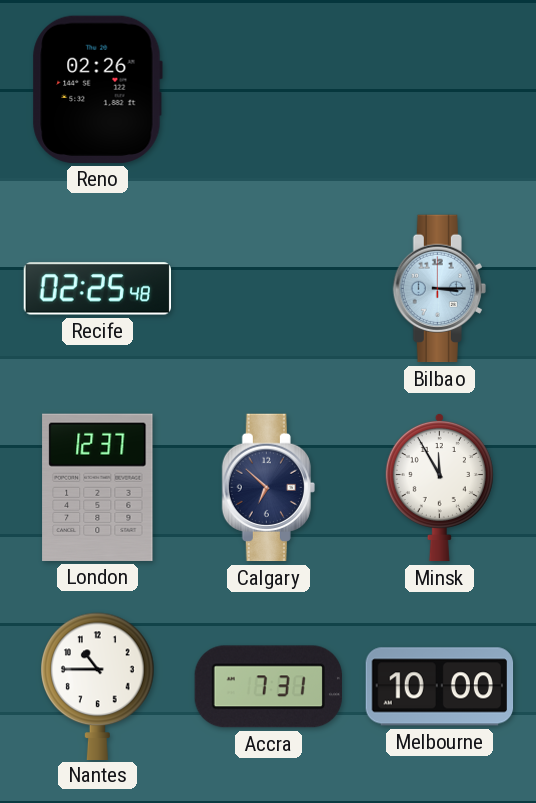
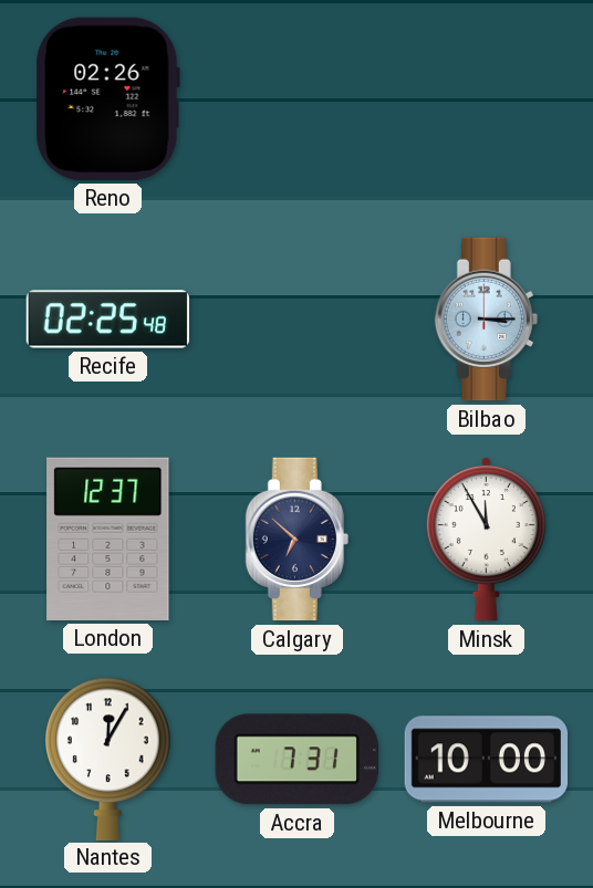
Nantes: 10:45 -> 12:05 (108, 759)
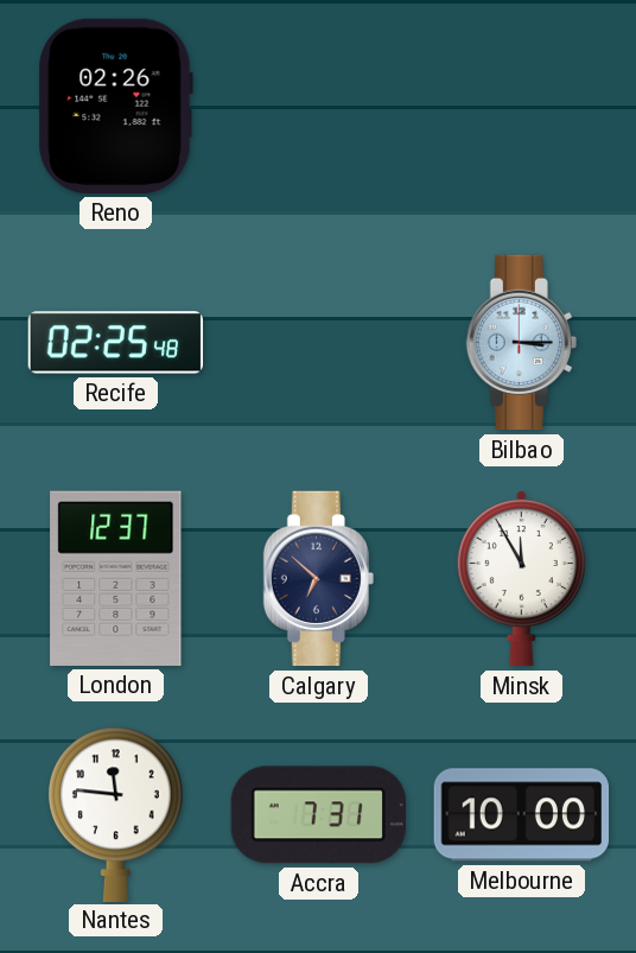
Nantes: 12:05 -> 11:46 (116, 814)
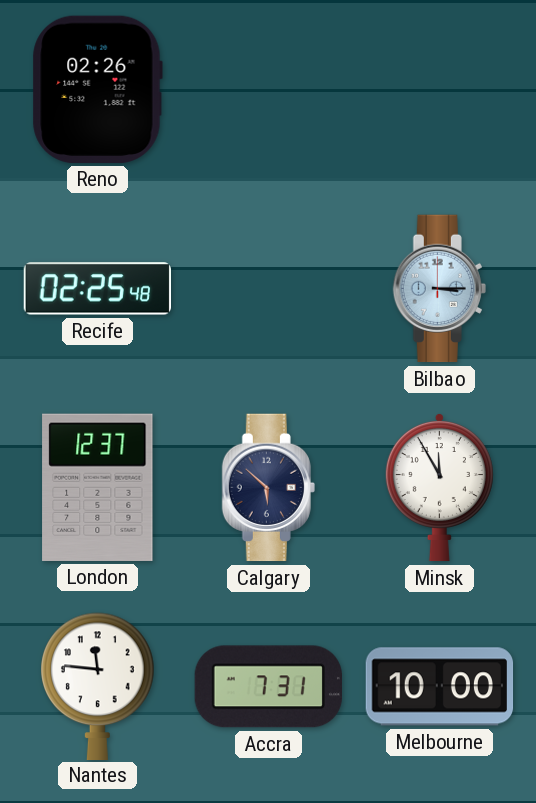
Calgary: 6:52 -> 5:52 (268, 488)
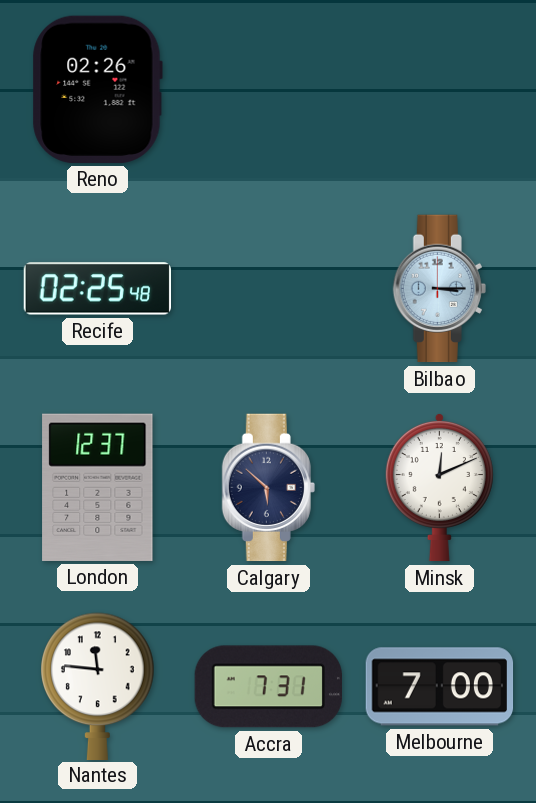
Minsk: 11:55 -> 12:11 (439, 487)
Melbourne: 10:00 -> 7:00 (440, 687)
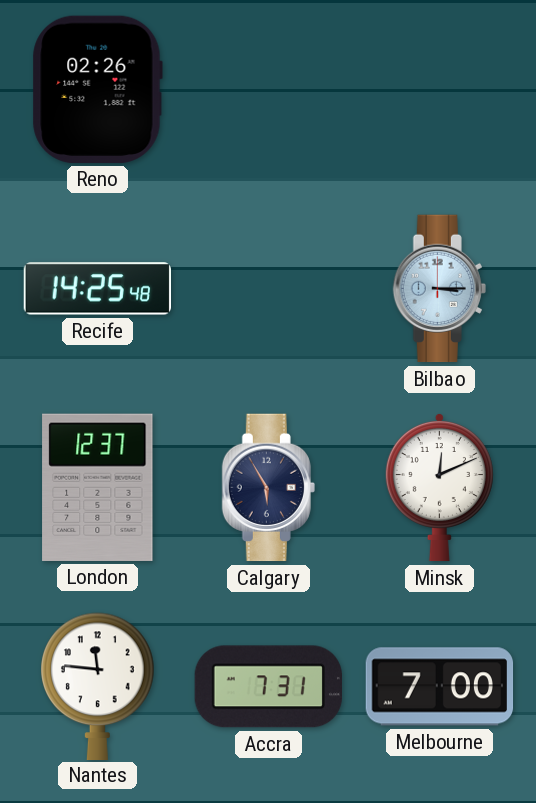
Recife: 02:25 -> 14:25 (97, 289)
Calgary: 5:52 -> 5:55 (268, 488)
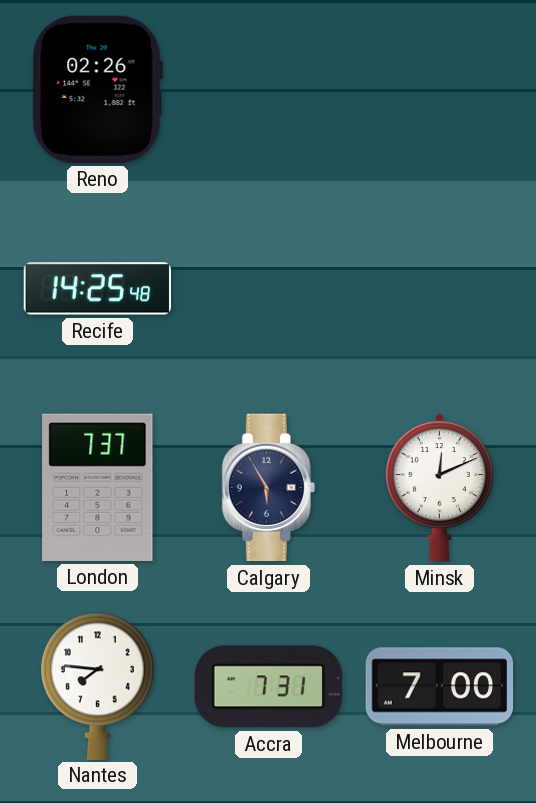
Bilbao: 3:15 -> none (439, 289)
London: 12:37 -> 7:37 (98, 487)
Nantes: 11:46 -> 7:46 (98, 686)
